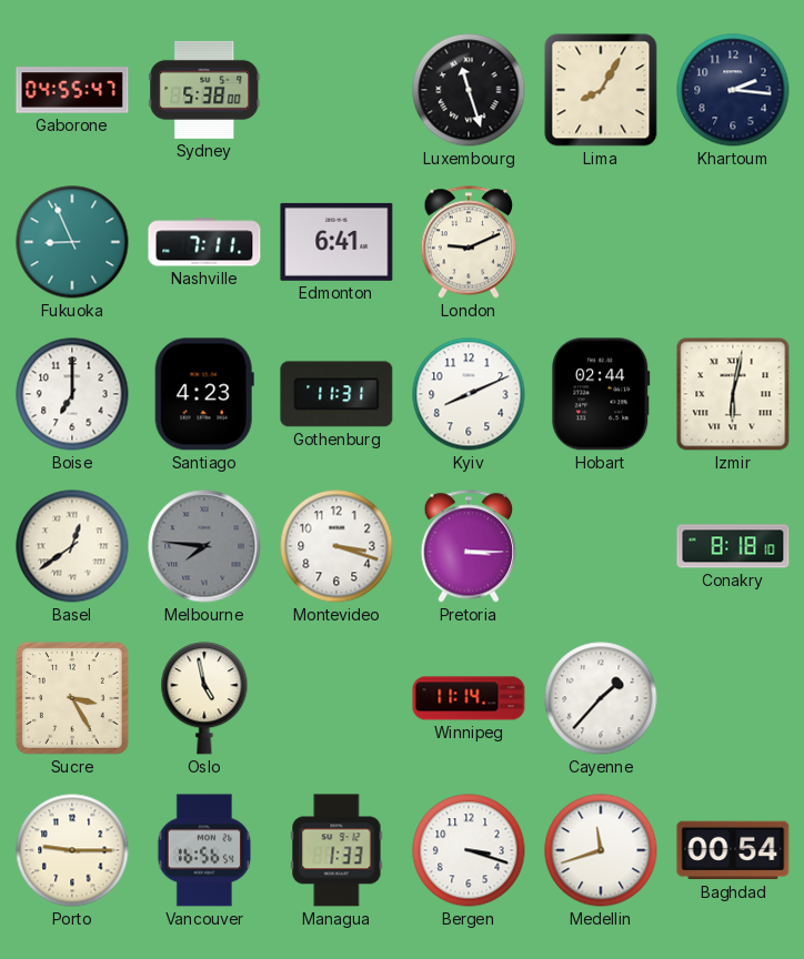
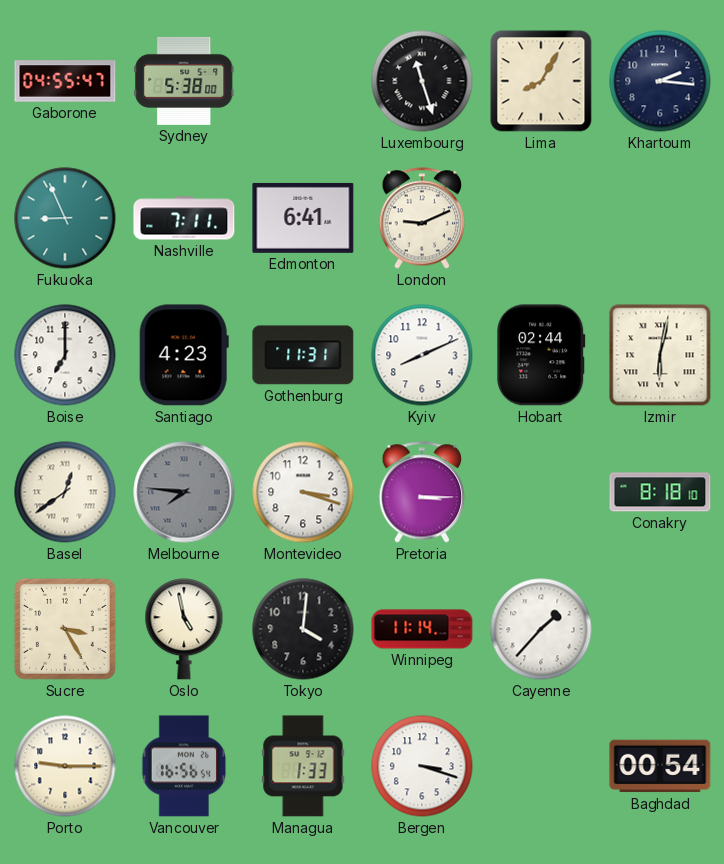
Tokyo: none -> 4:01 (303, 629)
Medellin: 11:42 -> none (601, 850)
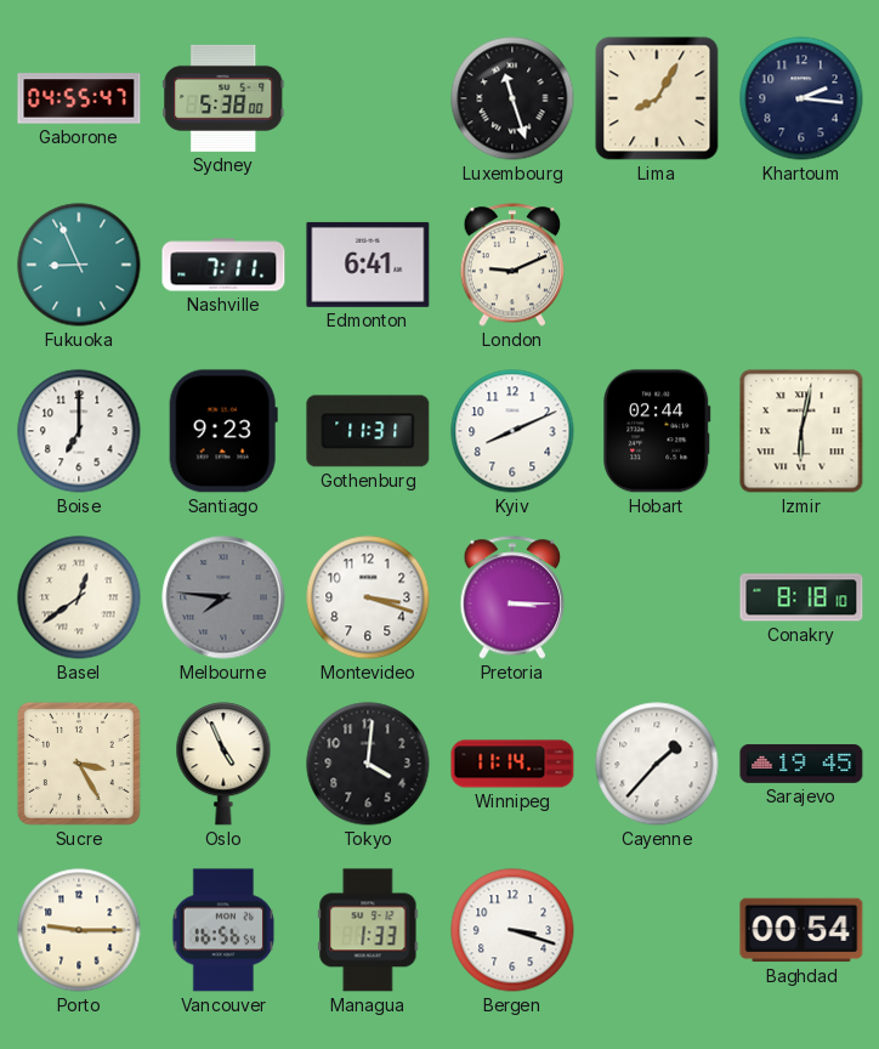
Santiago: 4:23 -> 9:23 (223, 431)
Oslo: 4:58 -> 4:56 (223, 764)
Sarajevo: none -> 19:45 (801, 764)
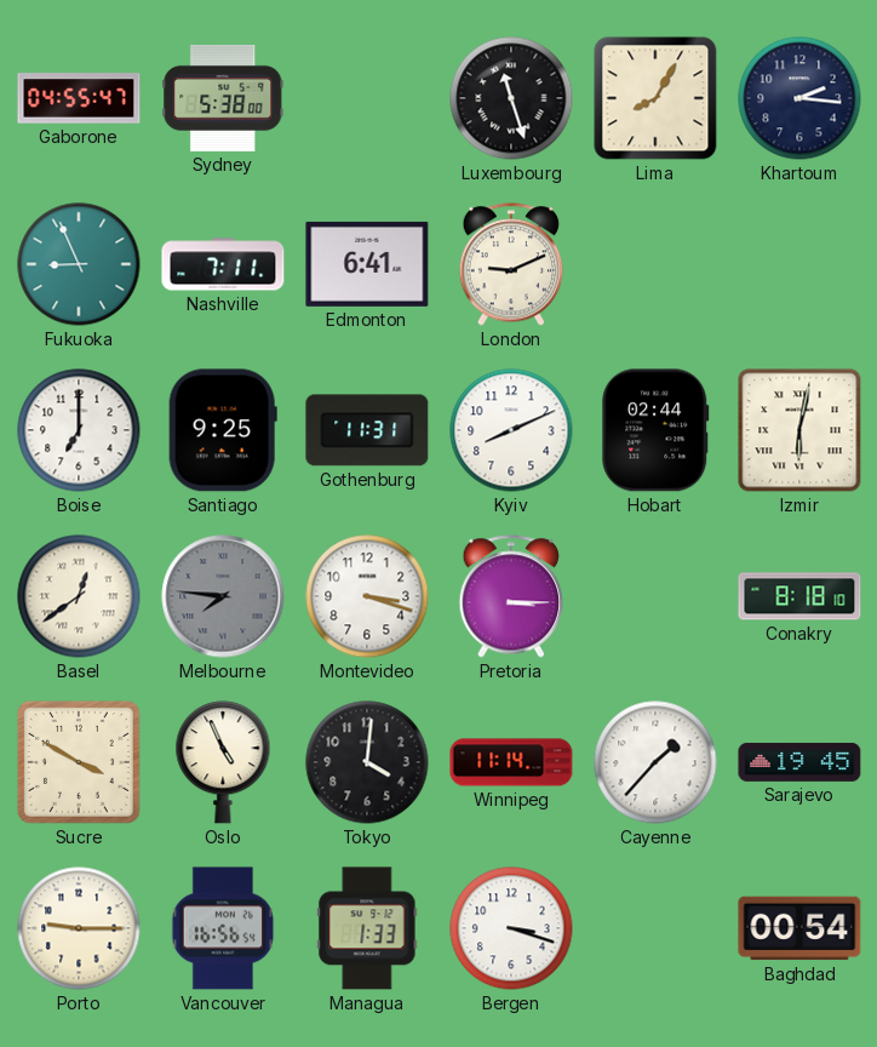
Santiago: 9:23 -> 9:25 (223, 430)
Sucre: 3:25 -> 3:50 (79, 762)
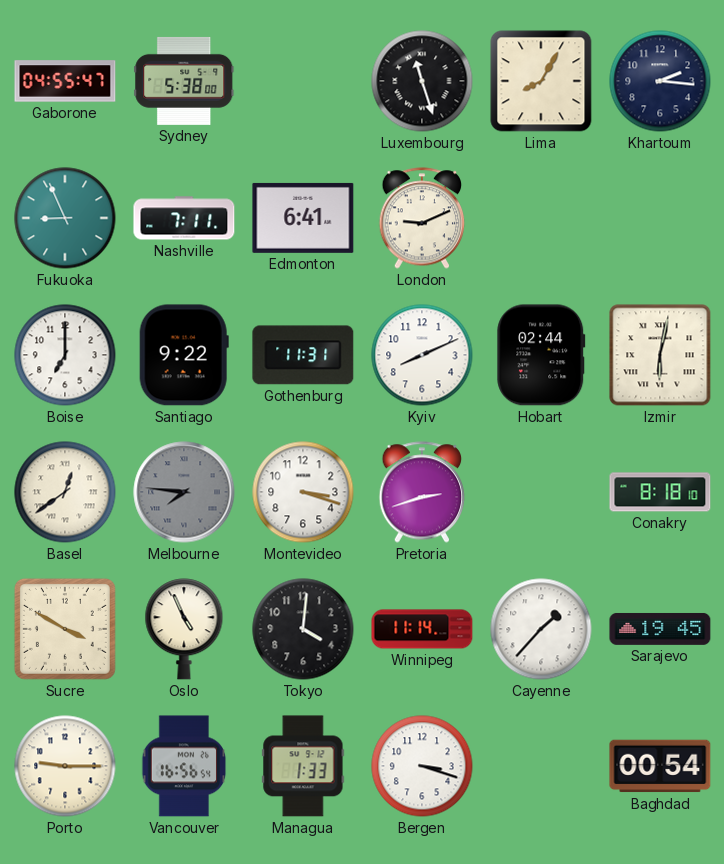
Santiago: 9:25 -> 9:22 (184, 355)
Pretoria: 3:15 -> 2:42 (422, 492)
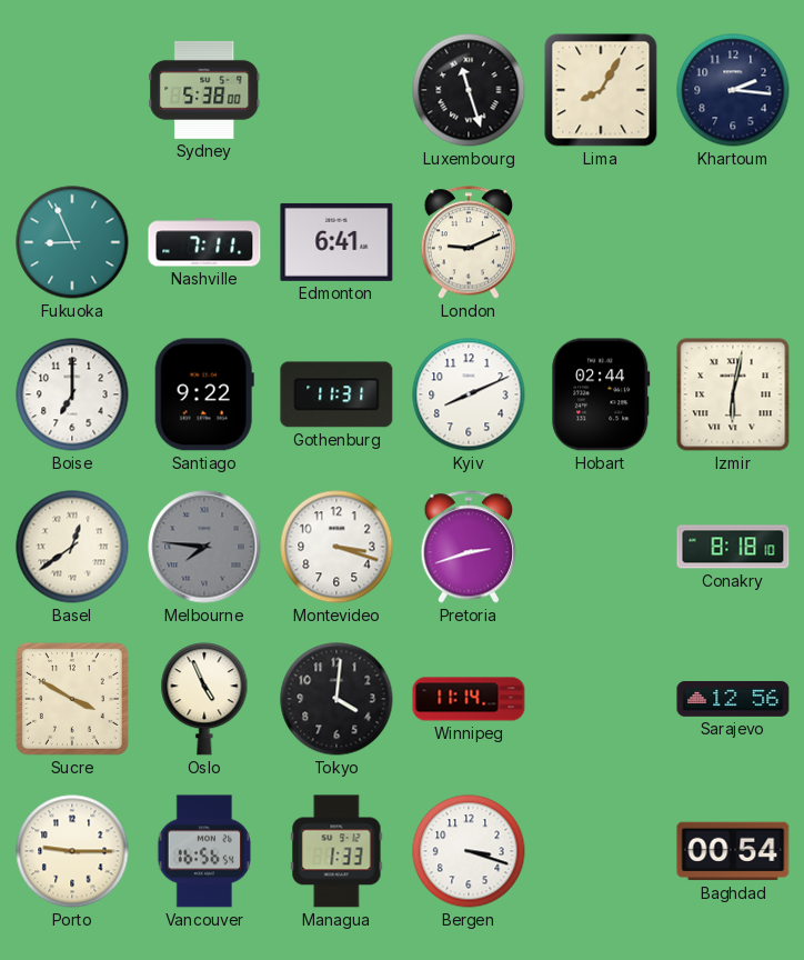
Gaborone: 04:55 -> none (65, 81)
Cayenne: 1:37 -> none (541, 629)
Sarajevo: 19:45 -> 12:56 (733, 699)
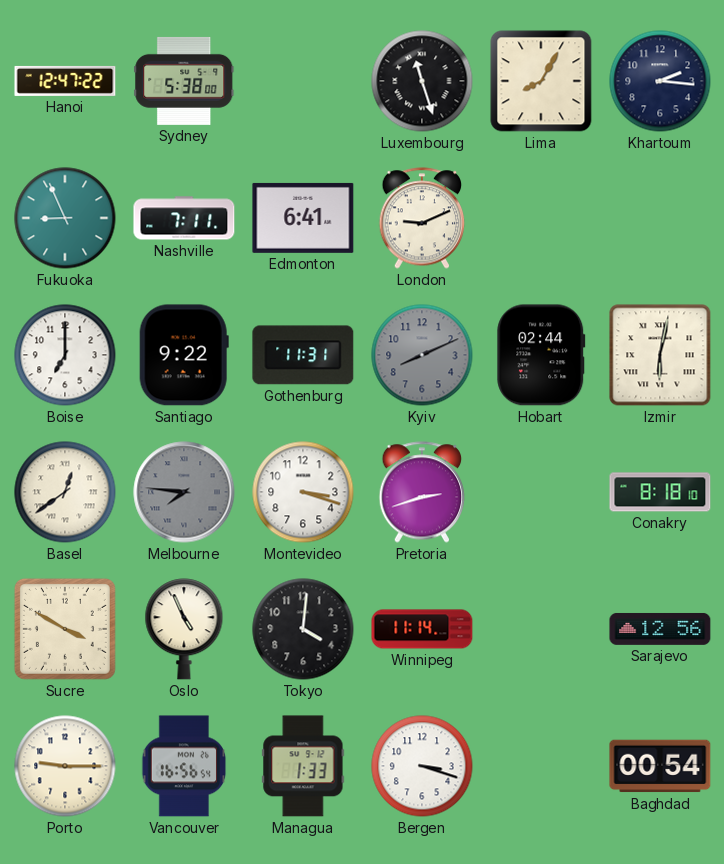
Hanoi: none -> 12:47 (65, 81)
Kyiv dial: white -> grey (422, 355)
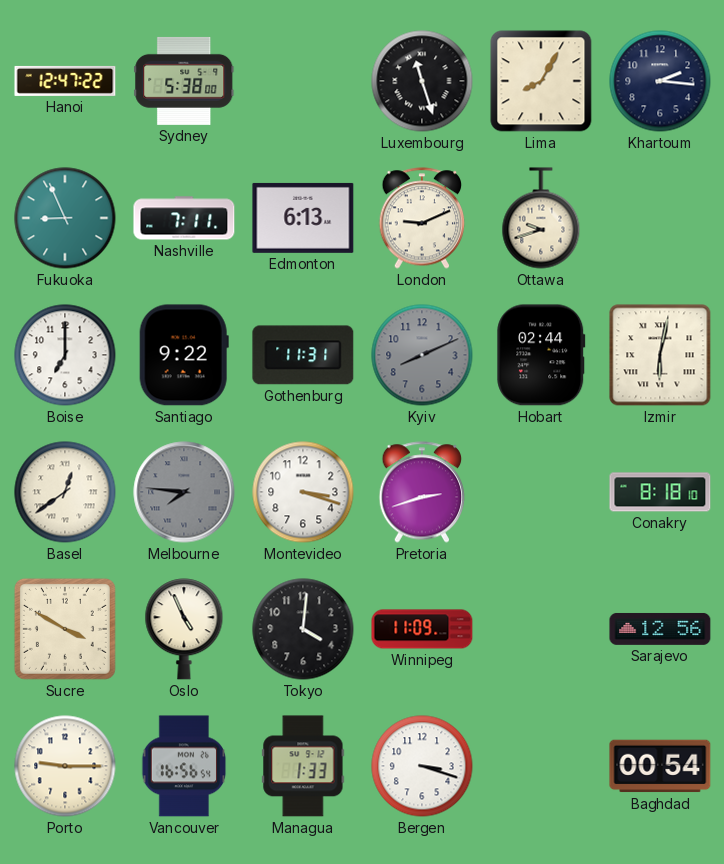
Edmonton: 6:41 -> 6:13 (303, 218)
Ottawa: none -> 9:42 (541, 218)
Winnipeg: 11:14 -> 11:09 (422, 629)
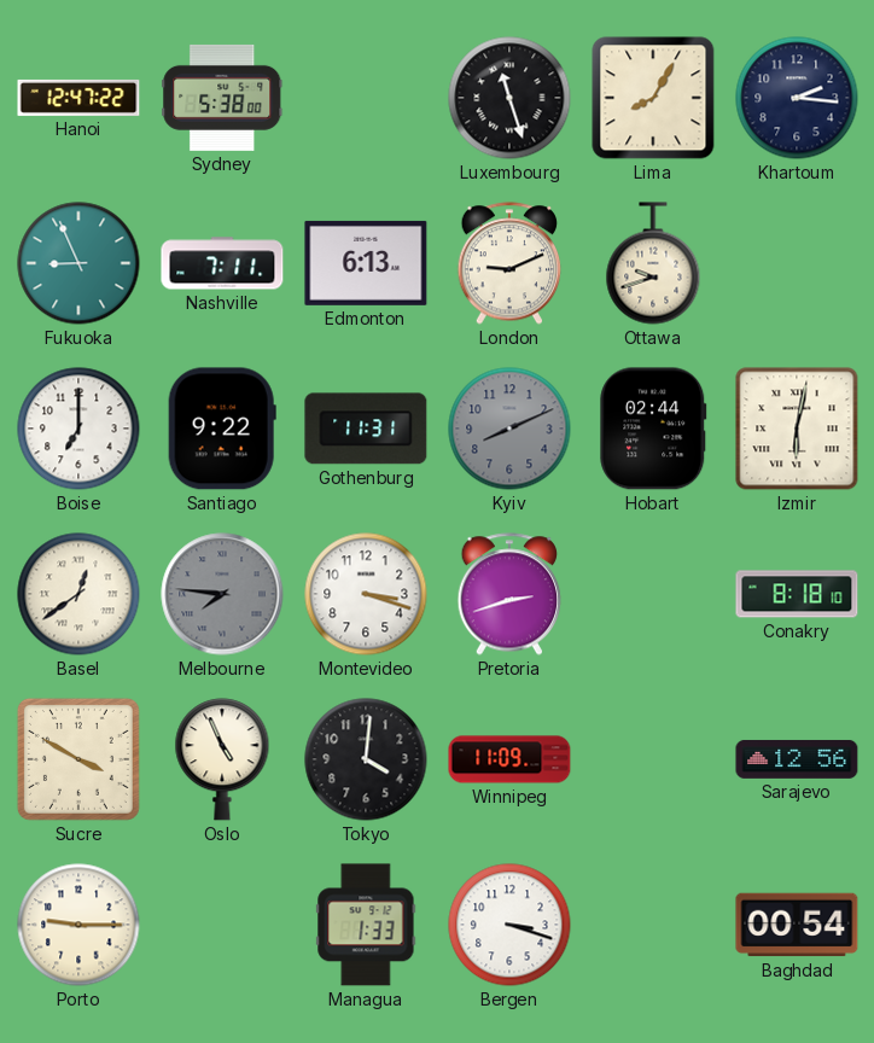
Vancouver: 16:56 -> none (184, 766)
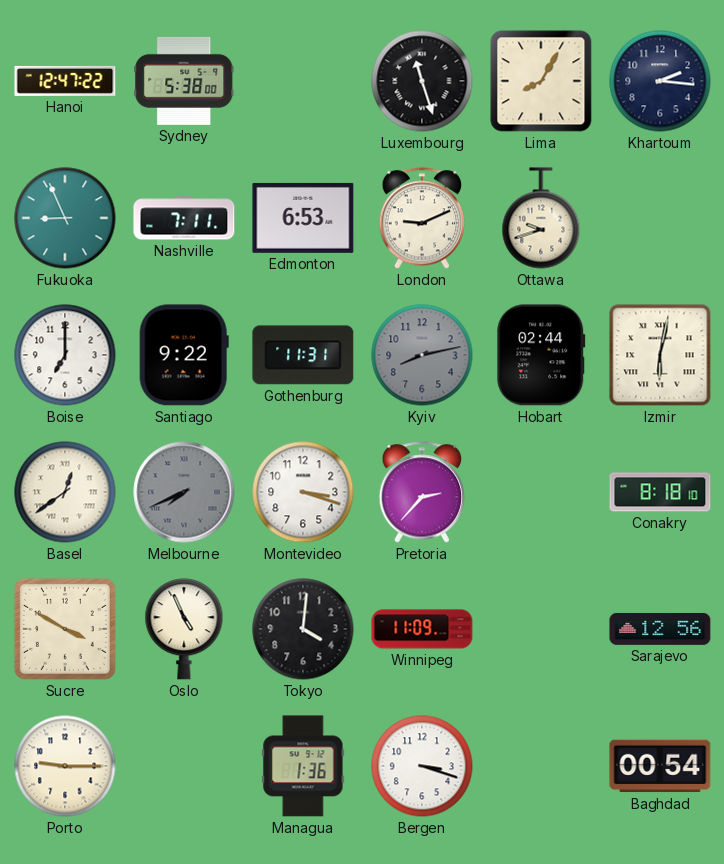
Edmonton: 6:13 -> 6:53 (303, 218)
Kyiv: 8:11 -> 8:13 (422, 355)
Melbourne: 7:46 -> 7:41 (184, 492)
Pretoria: 2:42 -> 2:37 (422, 492)
Managua: 1:33 -> 1:36 (303, 766)
